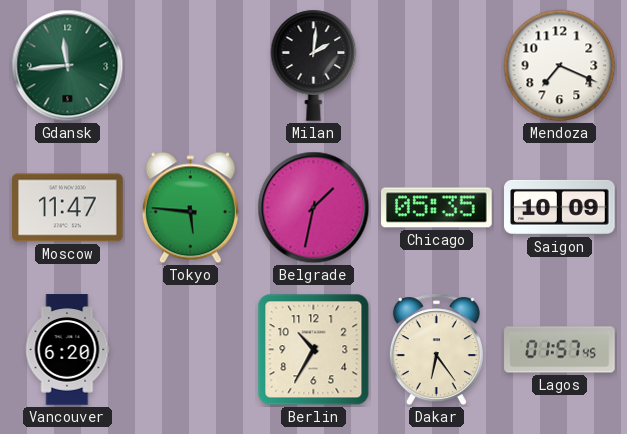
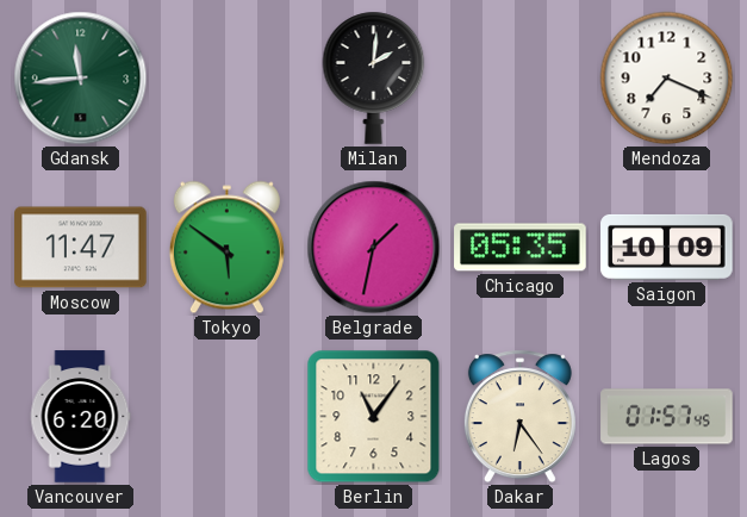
Tokyo: 5:46 -> 5:51 (226, 248)
Berlin: 10:35 -> 11:06 (374, 417)
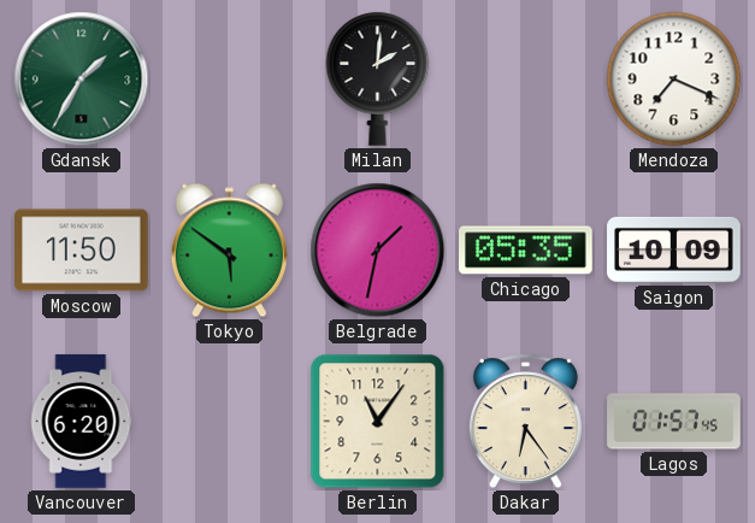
Gdansk: 11:44 -> 1:35 (82, 80)
Moscow: 11:47 -> 11:50 (82, 251)
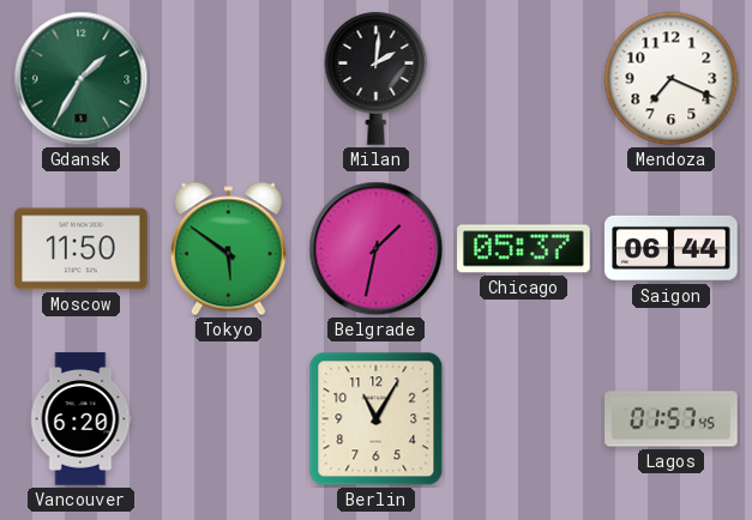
Chicago: 05:35 -> 05:37 (524, 249)
Saigon: 10:09 -> 06:44 (672, 248)
Berlin: 11:06 -> 11:05 (377, 419)
Dakar: 6:24 -> none (525, 422)
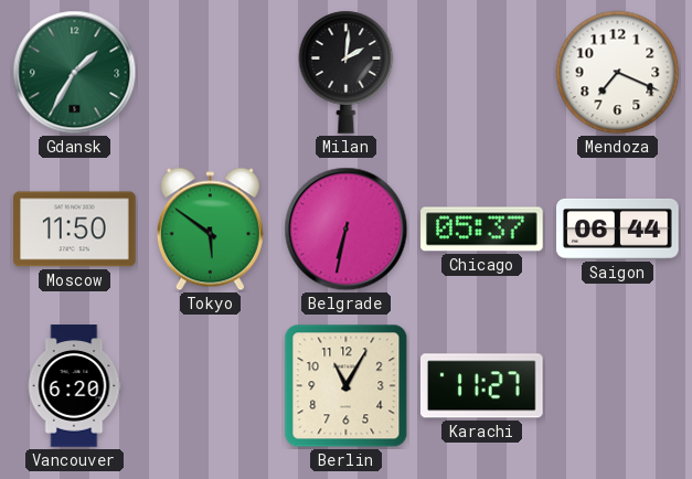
Belgrade: 1:32 -> 6:32 (347, 230)
Karachi: none -> 11:27 (481, 386)
Lagos: 01:57 -> none (672, 419)
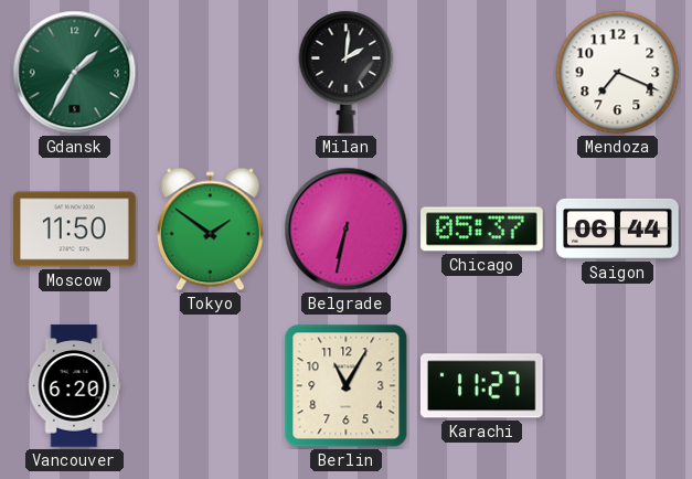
Tokyo: 5:51 -> 1:51 (210, 230)
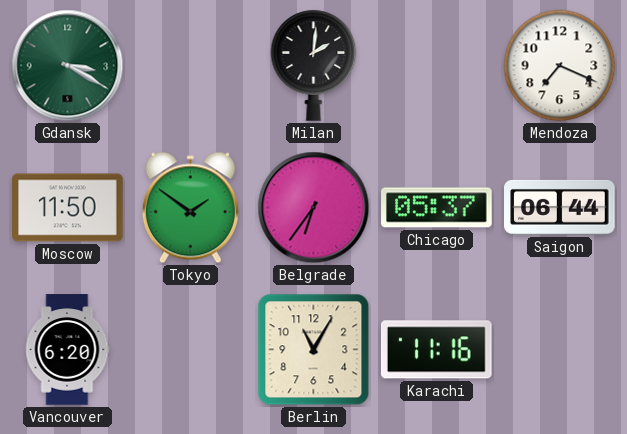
Gdansk: 1:35 -> 3:20 (68, 66)
Belgrade: 6:32 -> 6:36 (314, 208)
Karachi: 11:27 -> 11:16 (436, 350)
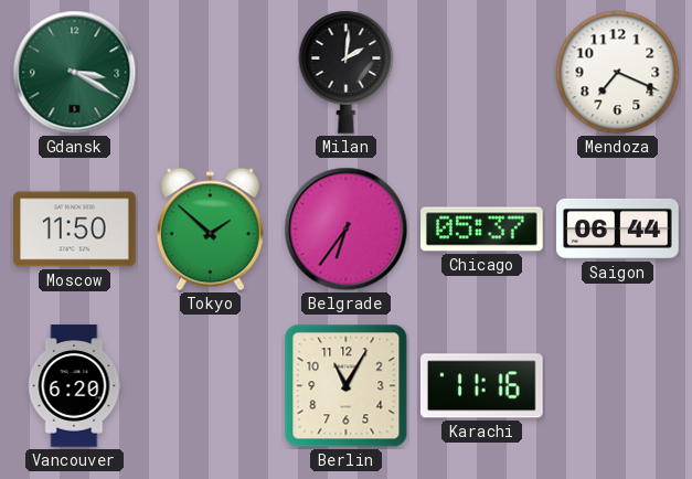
Tokyo: 1:51 -> 1:52 (210, 230)
